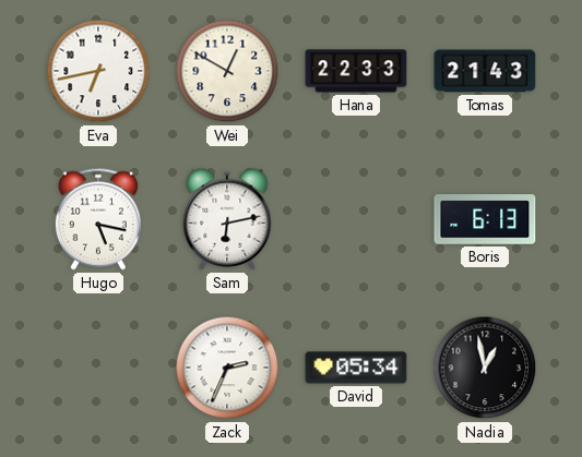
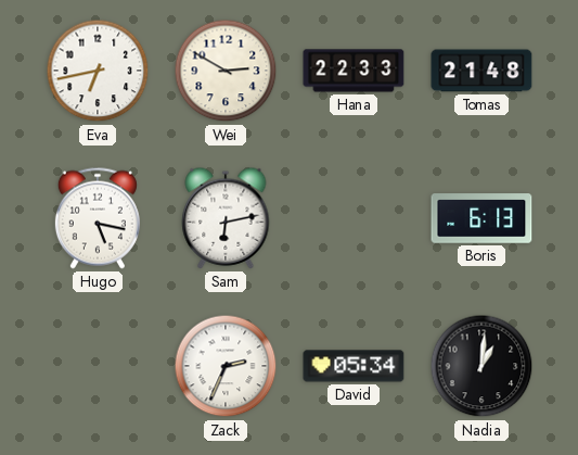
Wei: 12:50 -> 2:50 (226, 71)
Tomas: 21:43 -> 21:48 (481, 71)
Nadia: 12:58 -> 1:01 (481, 366)
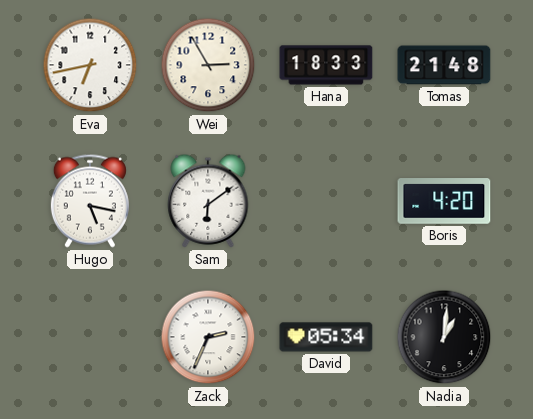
Wei: 2:50 -> 2:55 (208, 65)
Hana: 22:33 -> 18:33 (326, 65)
Sam: 6:13 -> 6:09 (208, 201)
Boris: 6:13 -> 4:20 (444, 201)
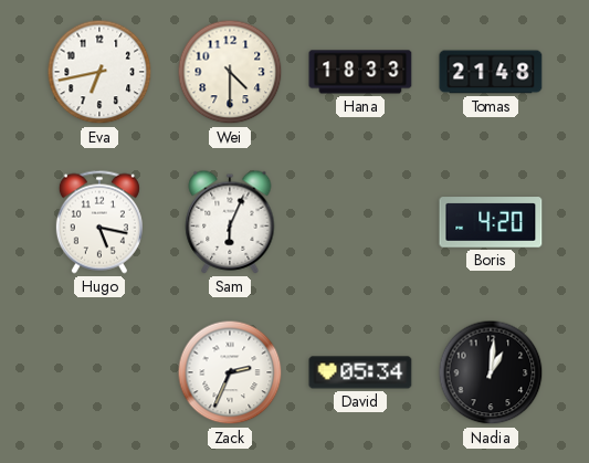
Wei: 2:55 -> 4:30 (230, 72)
Sam: 6:09 -> 6:04 (230, 222)
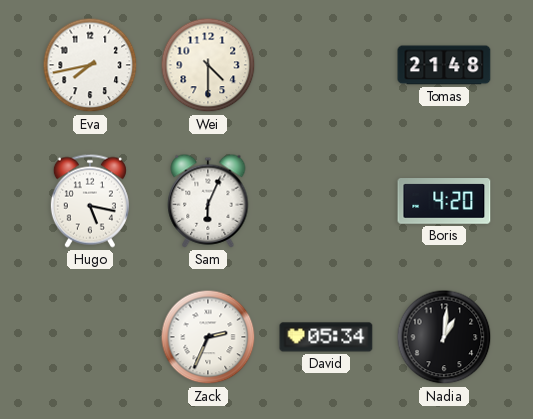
Eva: 6:43 -> 7:43 (90, 65)
Hana: 18:33 -> none (360, 72)
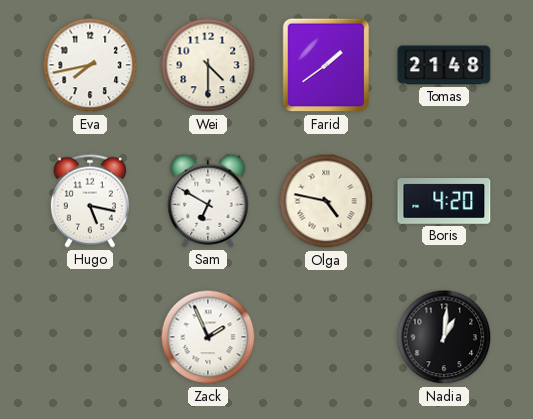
Farid: none -> 1:39 (326, 65)
Sam: 6:04 -> 6:50 (208, 201)
Olga: none -> 4:47 (326, 201)
Zack: 2:34 -> 1:56 (208, 337)
David: 05:34 -> none (326, 337)
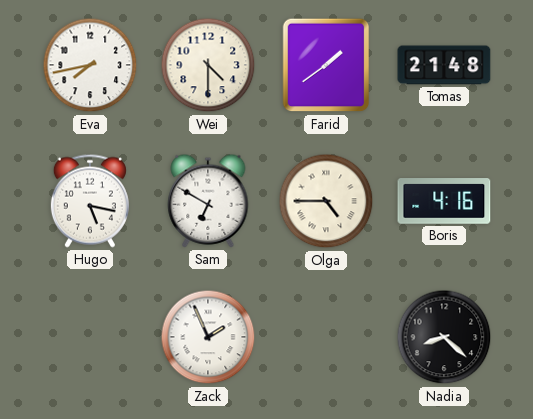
Olga: 4:47 -> 4:45 (326, 201)
Boris: 4:20 -> 4:16 (444, 201)
Nadia: 1:01 -> 8:22 (444, 337)
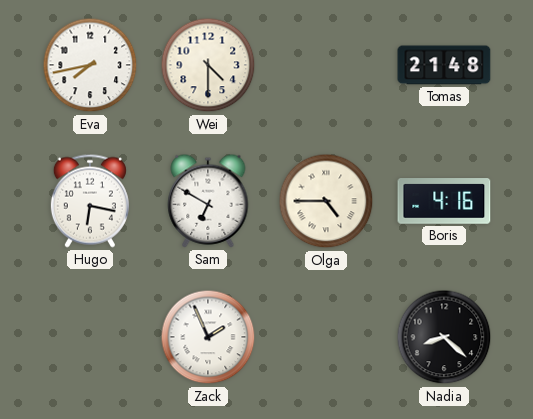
Farid: 1:39 -> none (326, 65)
Hugo: 5:17 -> 6:17 (90, 201)
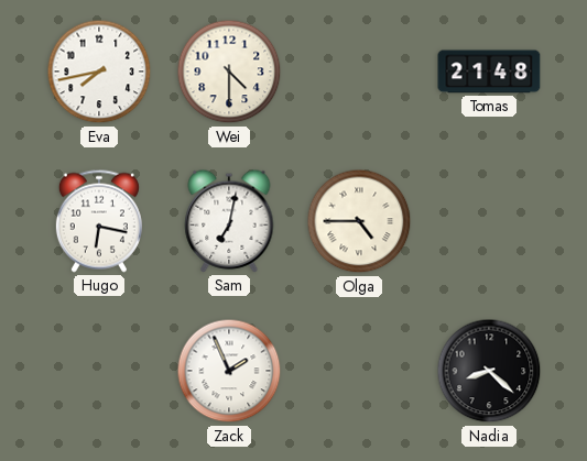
Sam: 6:50 -> 7:02 (229, 221)
Boris: 4:16 -> none (444, 201)
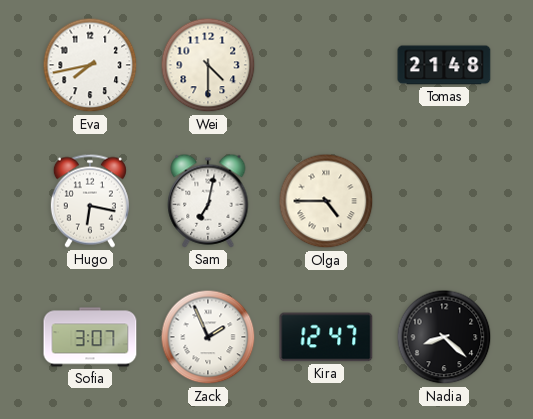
Sofia: none -> 3:07 (90, 337)
Kira: none -> 12:47 (326, 337)
